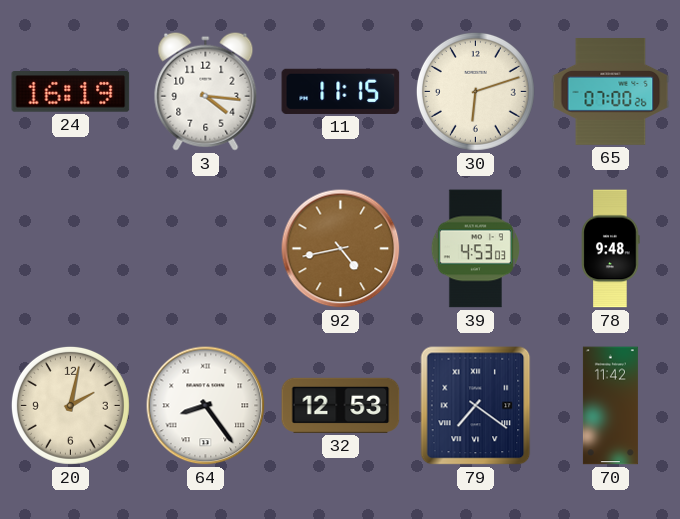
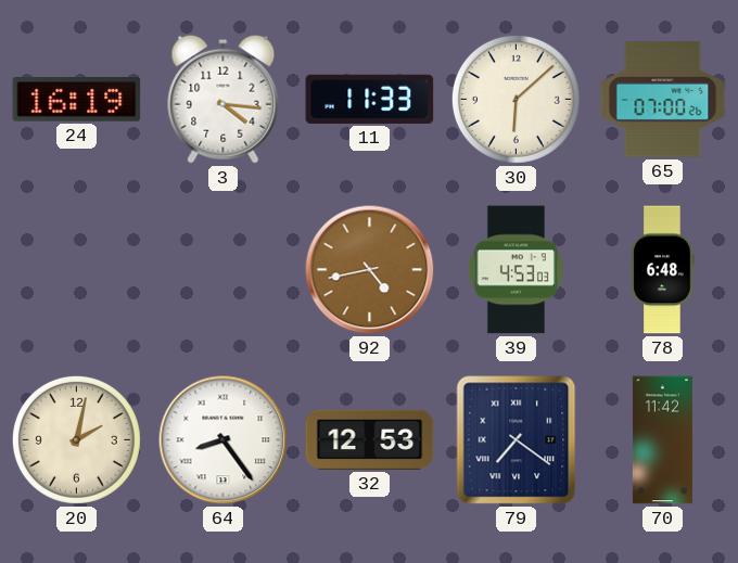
11: 11:15 -> 11:33 (370, 99)
30: 6:12 -> 6:08 (516, 99)
78: 9:48 -> 6:48 (662, 270)
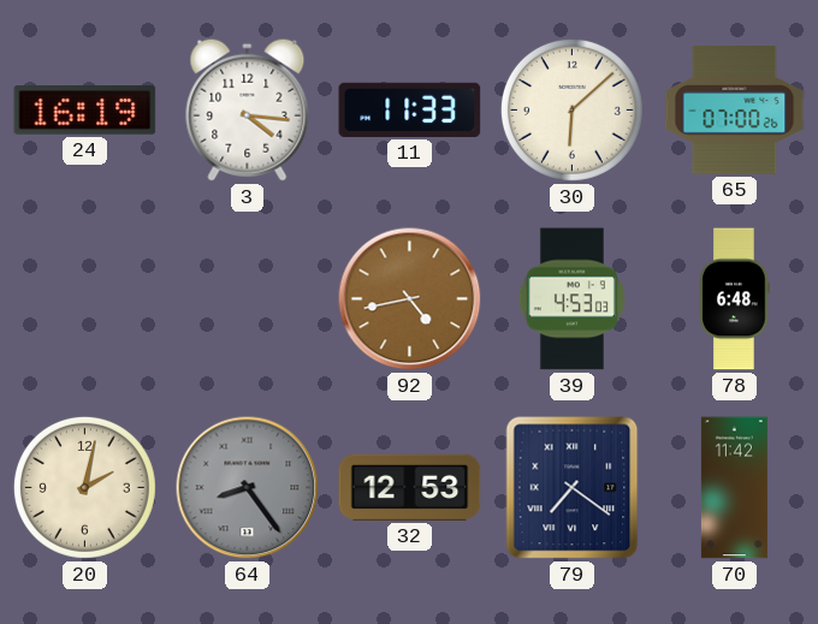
64 dial: white -> grey (248, 488)
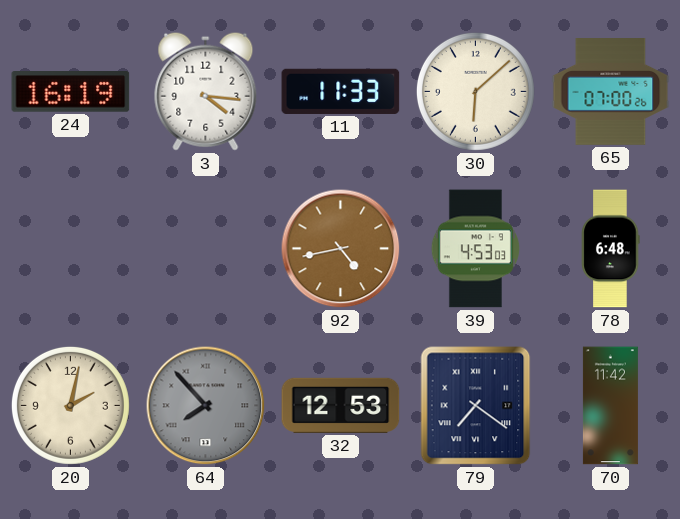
64: 8:24 -> 7:53 (206, 406)
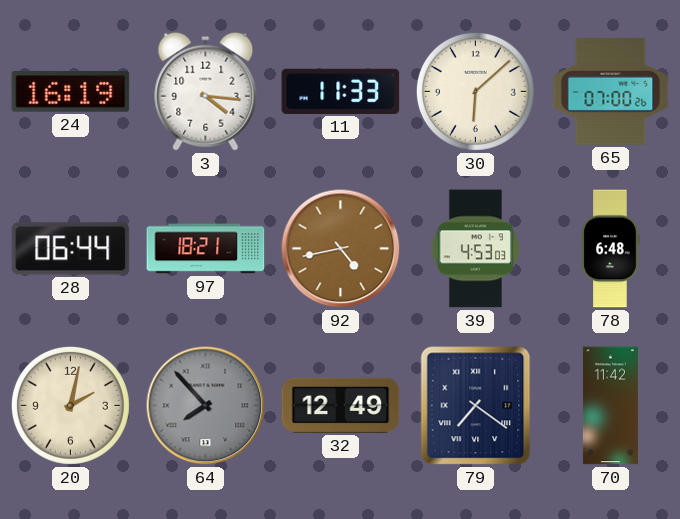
28: none -> 06:44 (71, 249)
97: none -> 18:21 (206, 249)
32: 12:53 -> 12:49 (341, 405)
